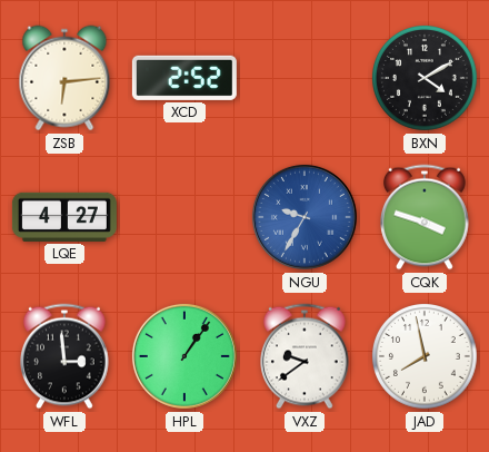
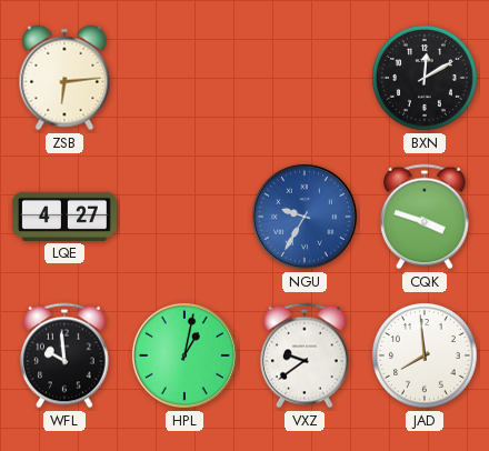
XCD: 2:52 -> none (184, 78)
BXN: 4:10 -> 12:10 (426, 79)
WFL: 2:59 -> 9:59 (66, 355)
HPL: 1:06 -> 1:02 (184, 355)
JAD: 7:58 -> 7:59 (426, 357)
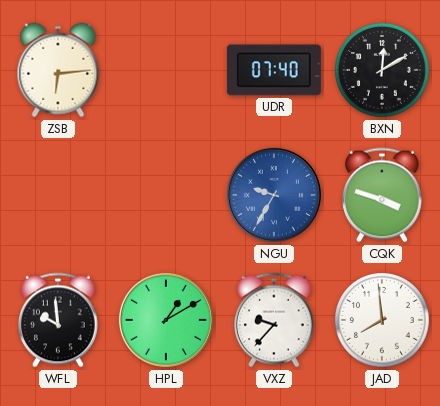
UDR: none -> 07:40 (274, 70)
LQE: 4:27 -> none (64, 217)
HPL: 1:02 -> 1:10 (166, 320)
VXZ: 9:39 -> 9:37 (275, 320)
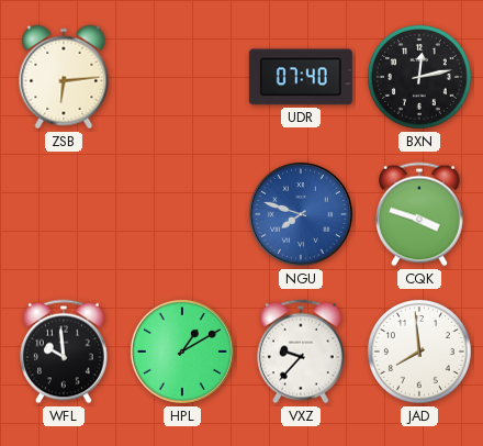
BXN: 12:10 -> 12:13 (420, 78)
NGU: 9:35 -> 7:48 (301, 214)
